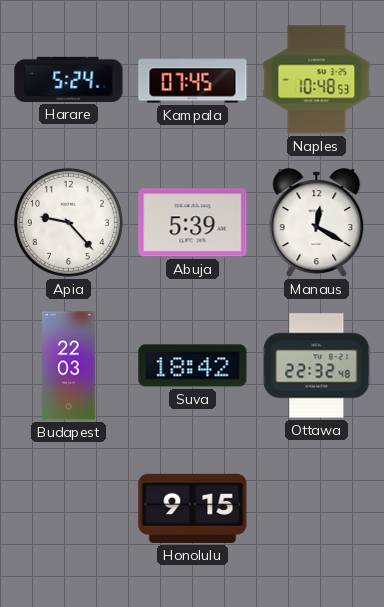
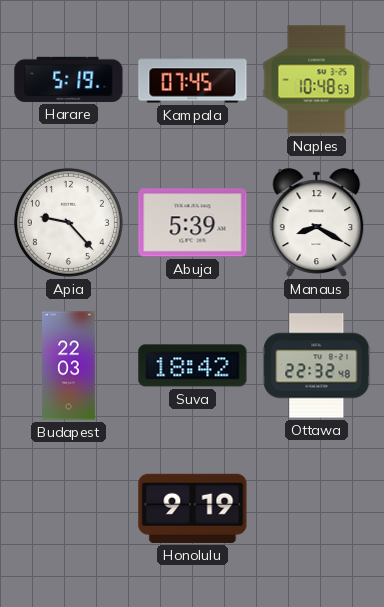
Harare: 5:24 -> 5:19 (69, 79)
Manaus: 12:20 -> 8:20 (317, 223)
Honolulu: 9:15 -> 9:19 (193, 508)
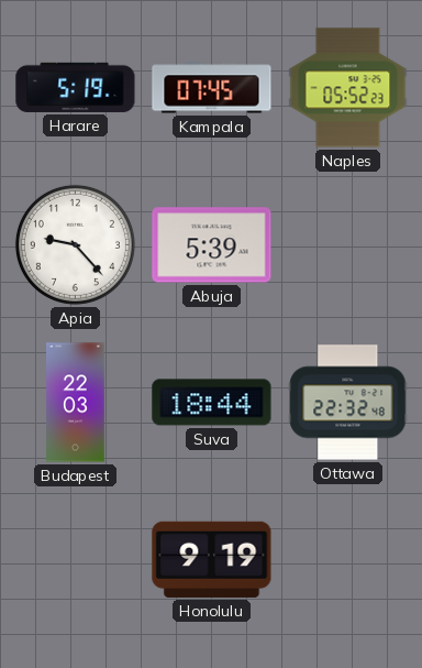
Naples: 10:48 -> 05:52 (348, 88)
Manaus: 8:20 -> none (317, 223)
Suva: 18:42 -> 18:44 (212, 403)
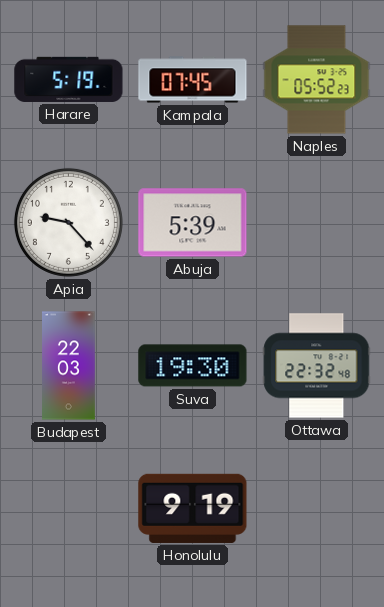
Suva: 18:44 -> 19:30 (193, 366)
